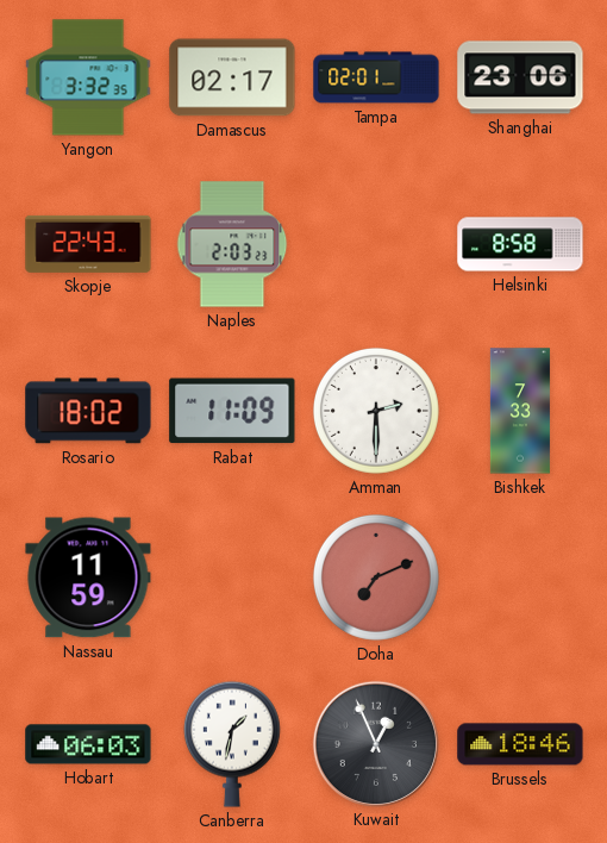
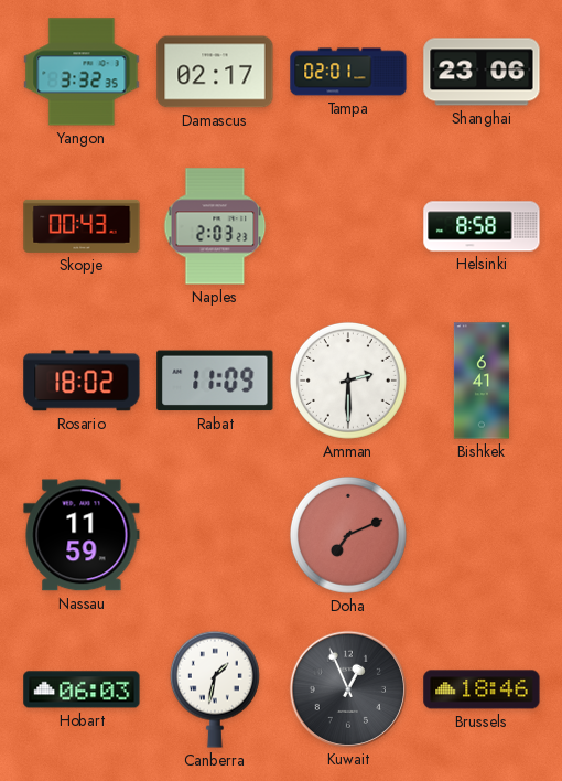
Skopje: 22:43 -> 00:43 (82, 226)
Bishkek: 7:33 -> 6:41 (482, 381)
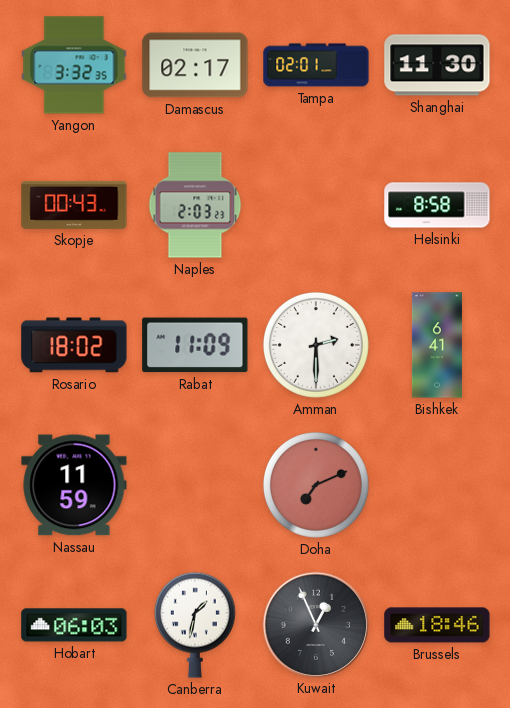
Shanghai: 23:06 -> 11:30 (437, 65)
